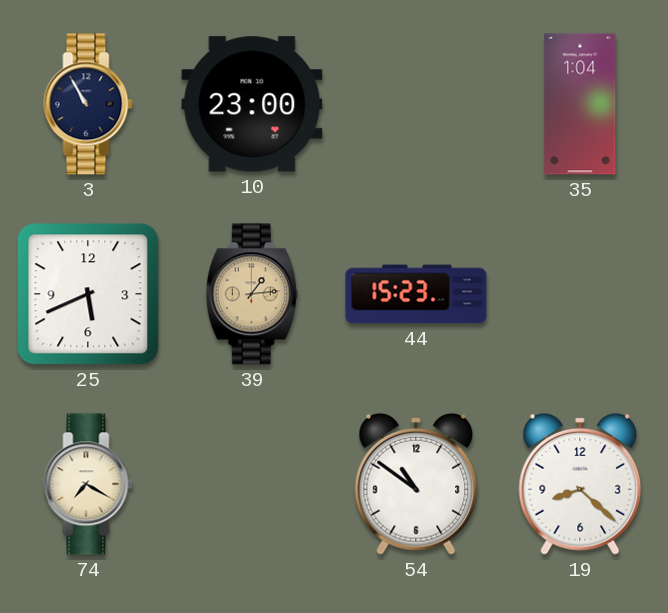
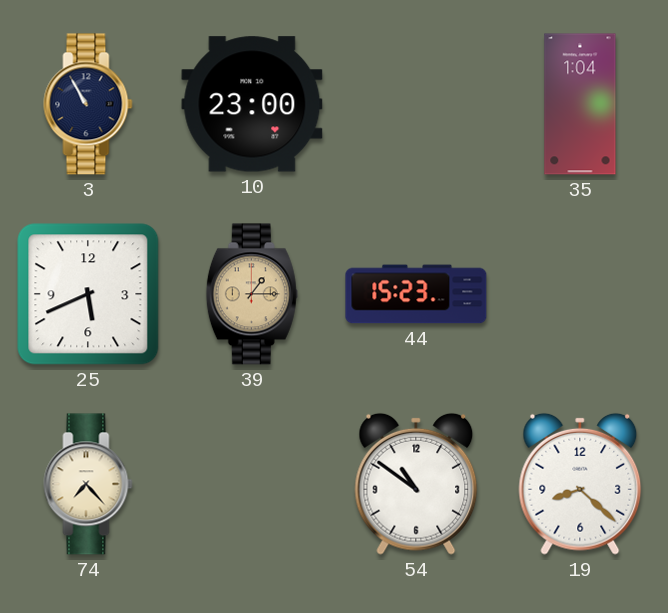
39: 1:14 -> 1:15 (252, 294)
74: 7:20 -> 7:23 (88, 484)
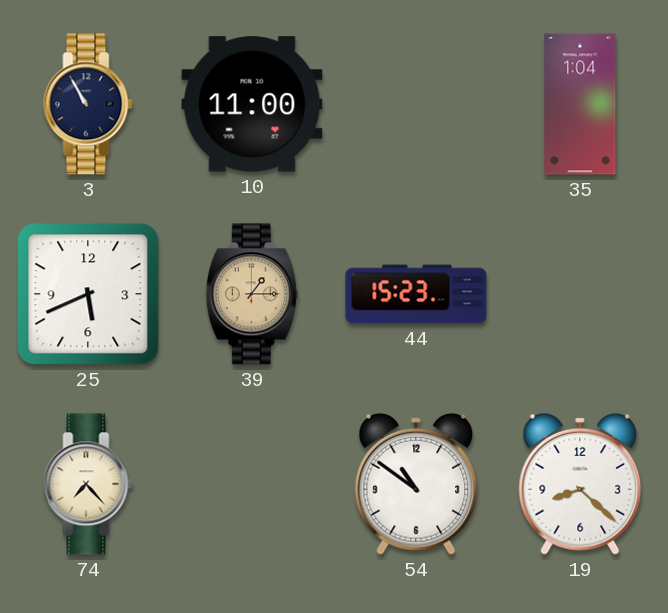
10: 23:00 -> 11:00 (252, 104)
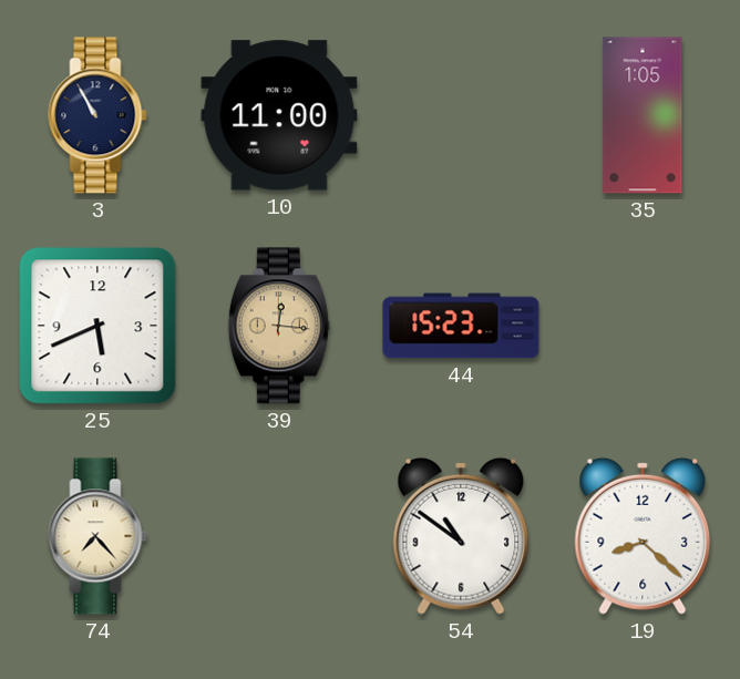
35: 1:04 -> 1:05 (643, 115)
39: 1:15 -> 12:16 (279, 326)
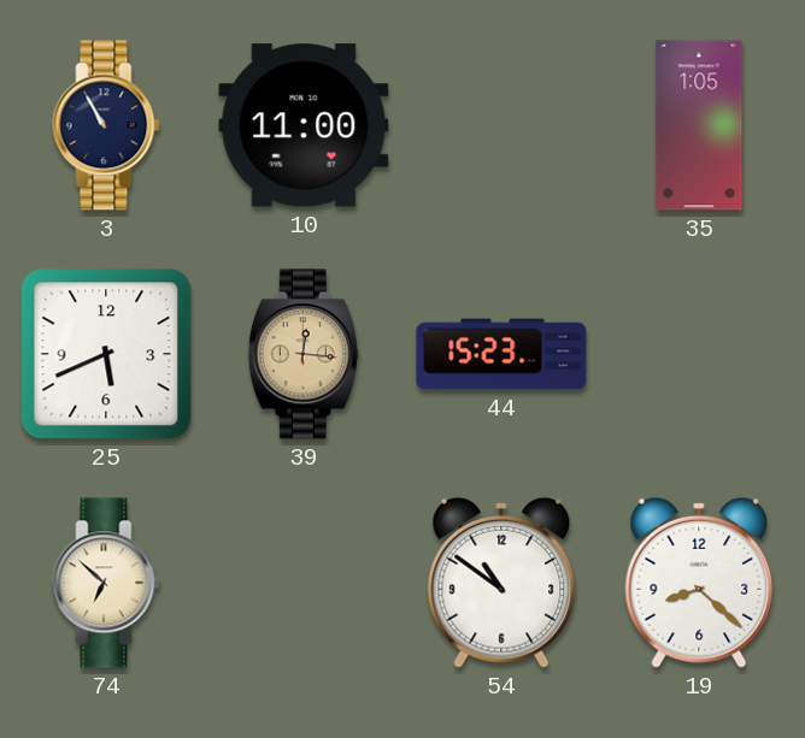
74: 7:23 -> 6:52 (106, 583)
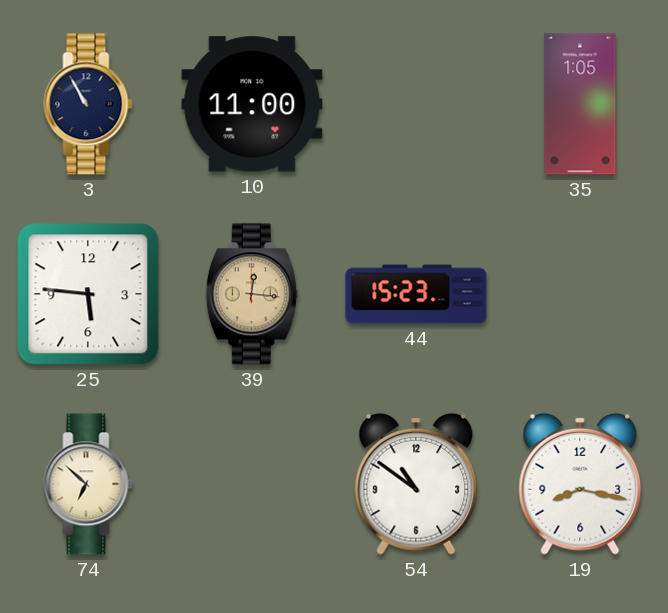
25: 5:41 -> 5:46 (88, 294)
19: 8:22 -> 8:17 (580, 484)
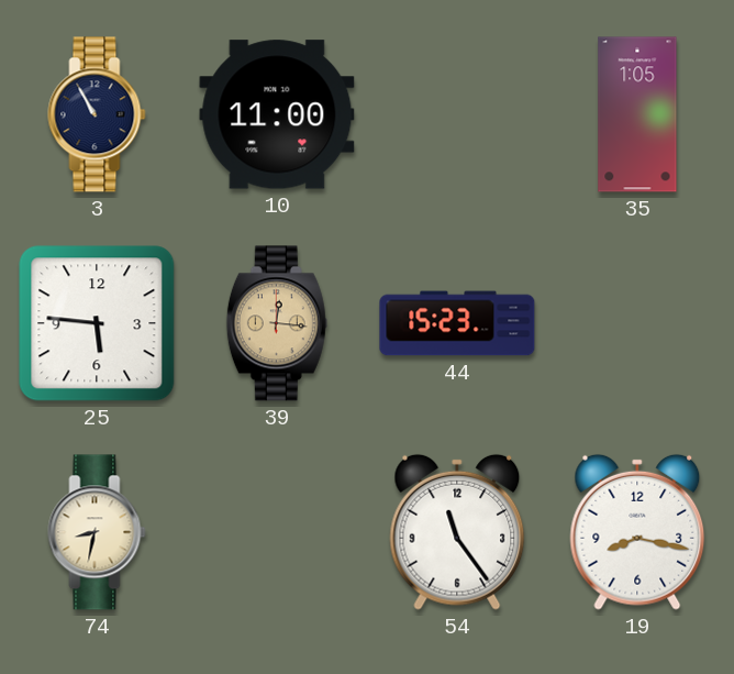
74: 6:52 -> 8:32 (97, 532)
54: 10:51 -> 11:24 (457, 532)
